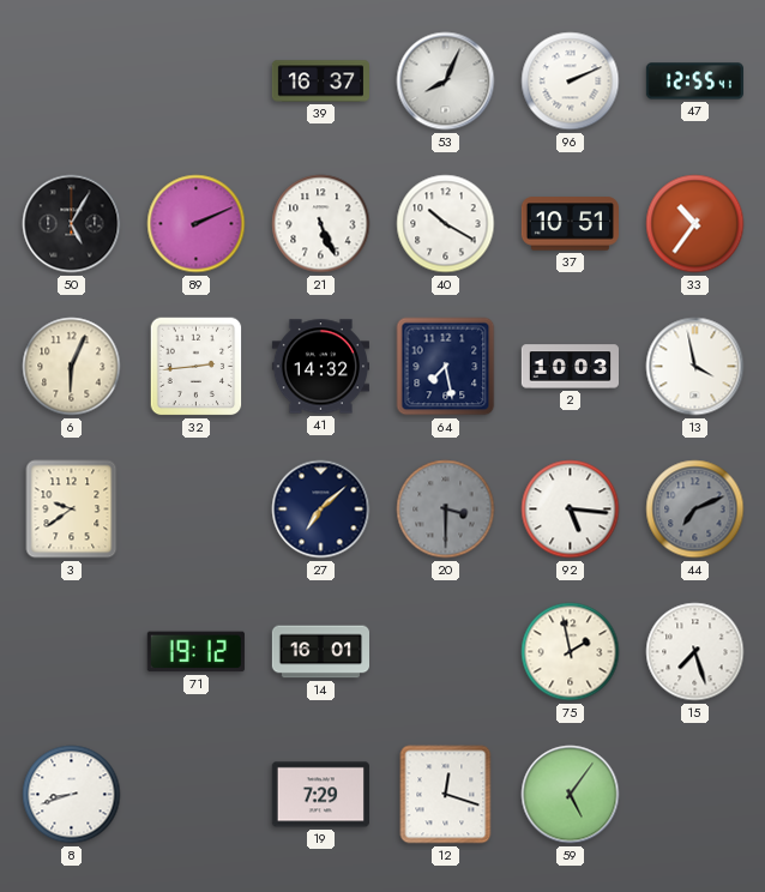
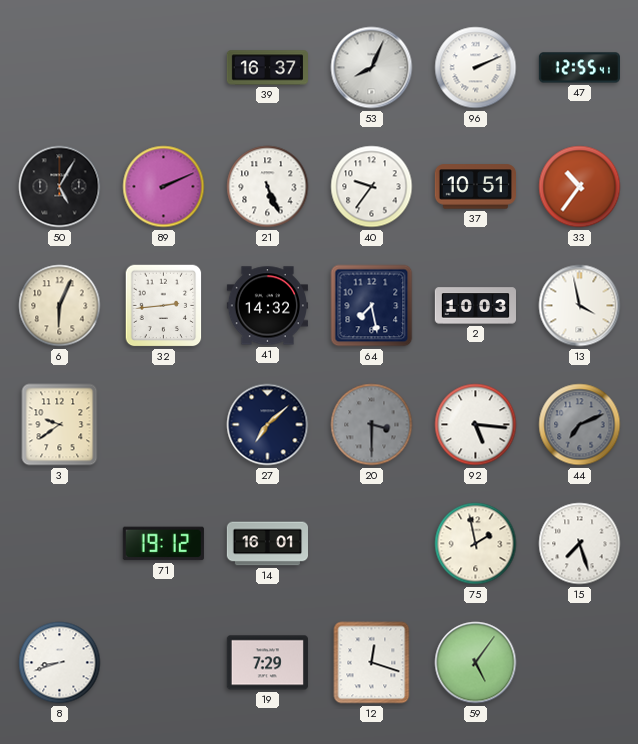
40: 10:20 -> 9:36 (372, 187)
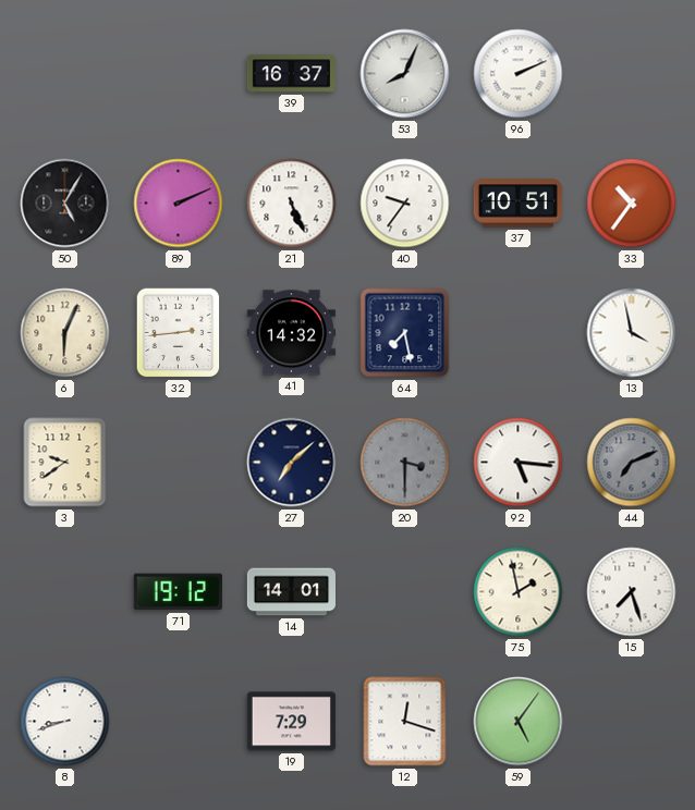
47: 12:55 -> none (579, 68)
2: 10:03 -> none (475, 306)
14: 16:01 -> 14:01 (291, 592)
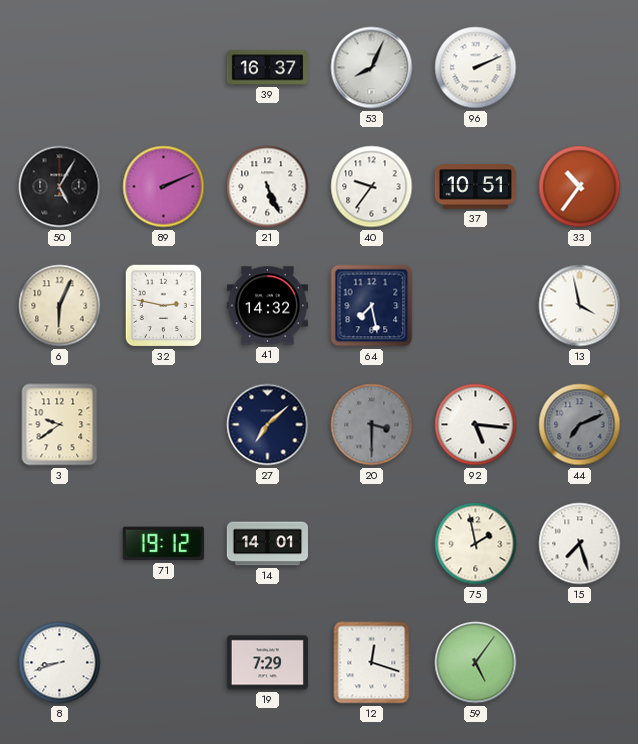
32: 2:44 -> 2:47 (164, 306)
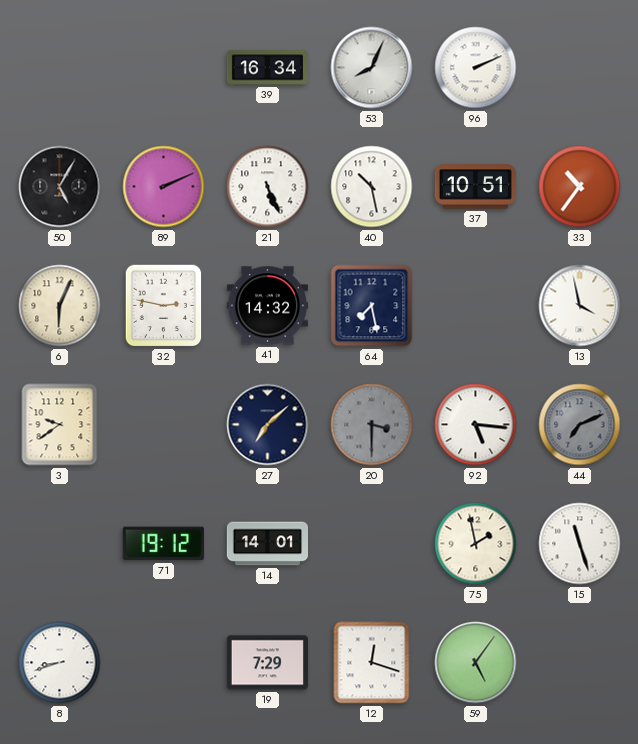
39: 16:37 -> 16:34 (267, 68)
40: 9:36 -> 10:28 (372, 187)
15: 7:27 -> 11:27 (580, 544)
